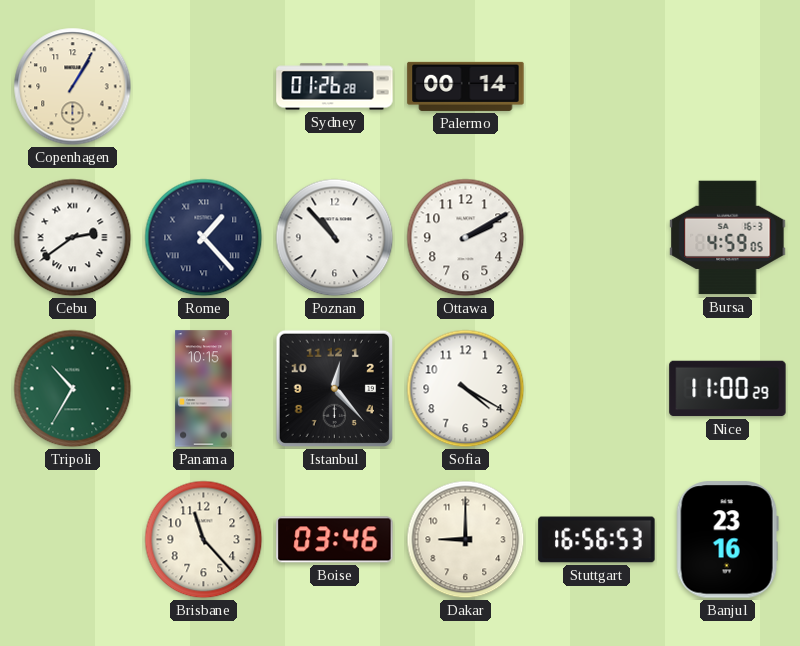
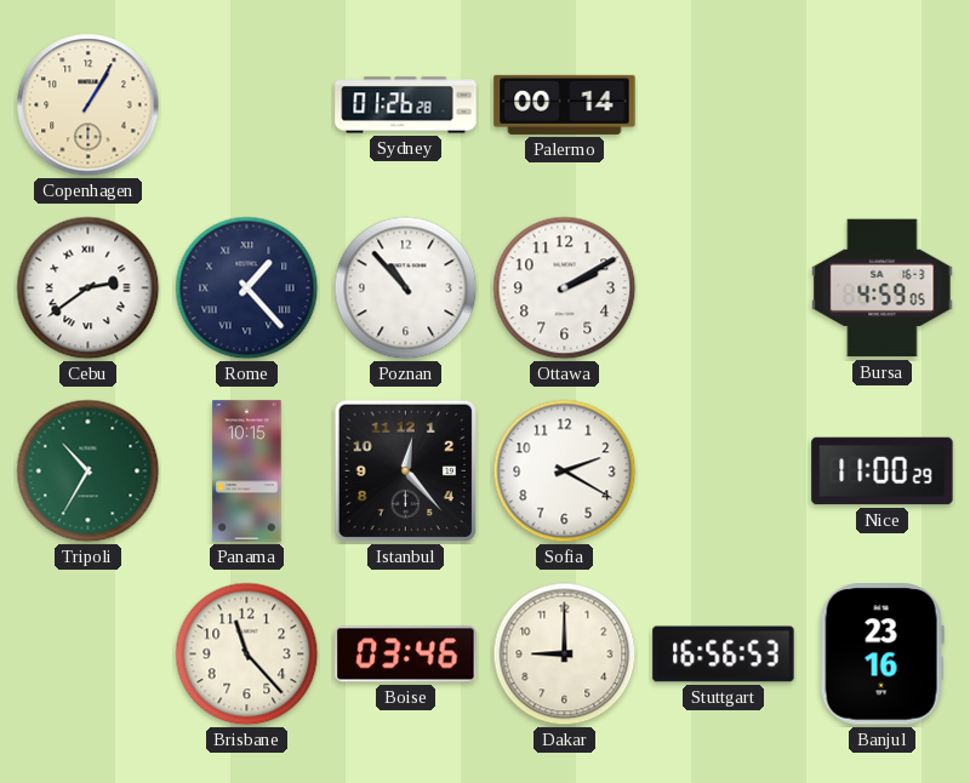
Sofia: 4:20 -> 2:20 (565, 471)
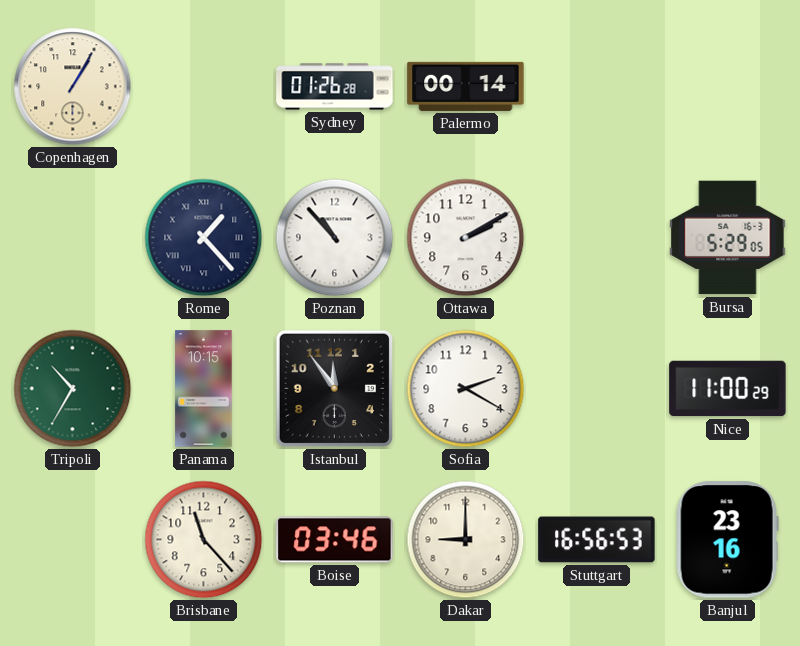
Cebu: 2:39 -> none (89, 288)
Bursa: 4:59 -> 5:29 (728, 238)
Istanbul: 12:23 -> 11:54 (335, 389)
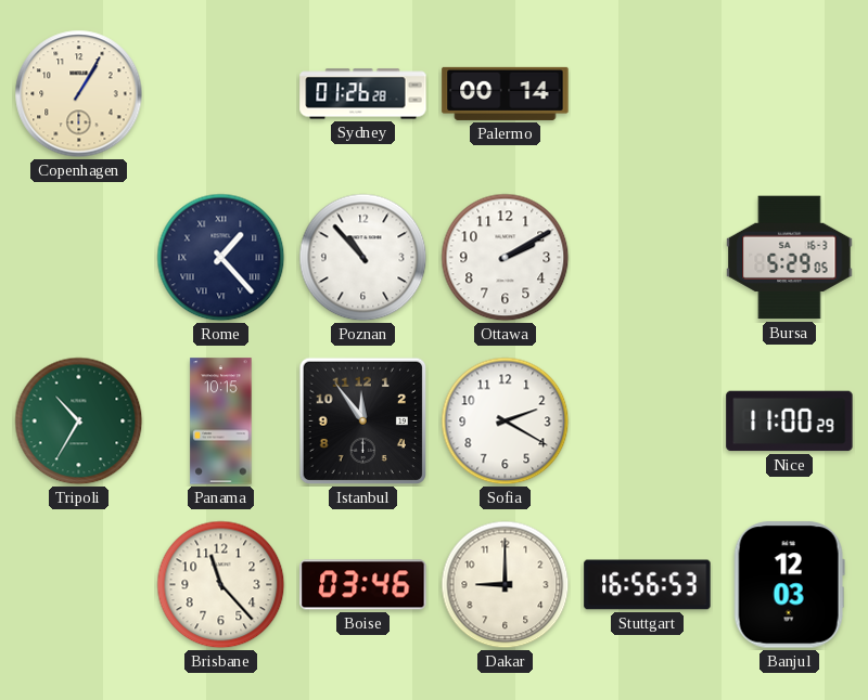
Banjul: 23:16 -> 12:03 (789, 585)
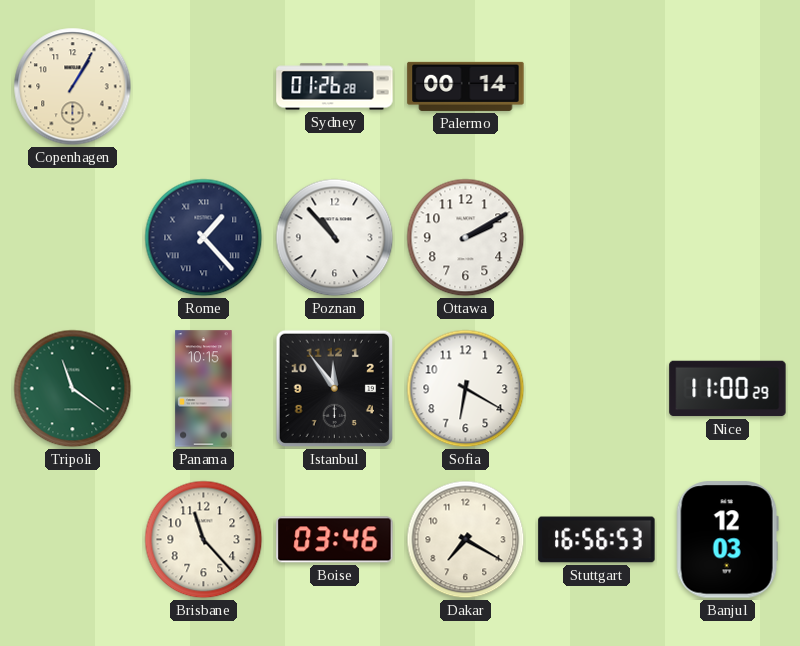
Bursa: 5:29 -> none (790, 258)
Tripoli: 10:35 -> 11:21 (73, 389)
Sofia: 2:20 -> 6:20 (466, 389)
Dakar: 9:00 -> 7:20 (466, 540)
